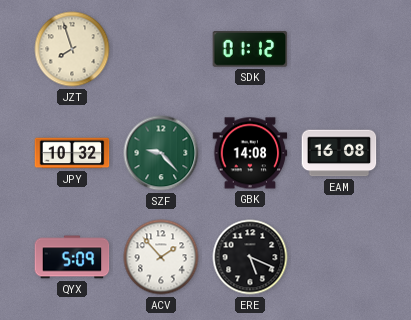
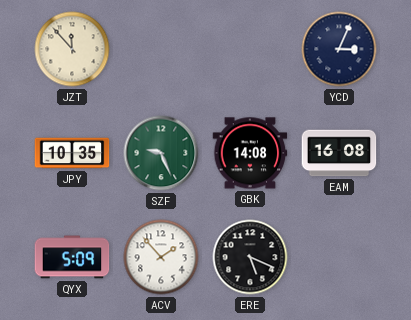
JZT: 7:57 -> 11:53 (72, 49)
SDK: 01:12 -> none (250, 50)
YCD: none -> 3:04 (339, 49)
JPY: 10:32 -> 10:35 (72, 153)
SZF: 9:23 -> 9:26 (161, 153)
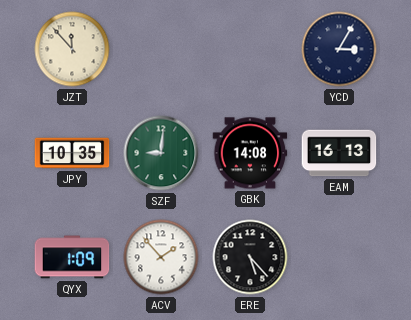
YCD: 3:04 -> 3:05 (339, 49)
SZF: 9:26 -> 9:01 (161, 153)
EAM: 16:08 -> 16:13 (339, 153)
QYX: 5:09 -> 1:09 (72, 257)
ERE: 5:19 -> 5:23 (250, 257)
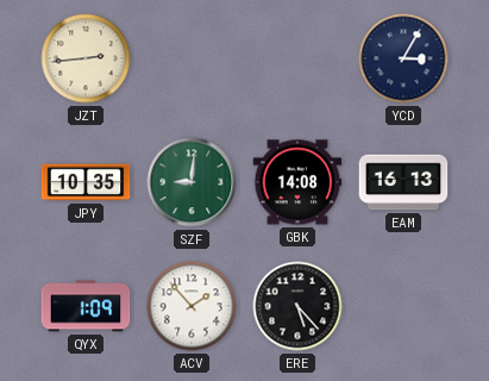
JZT: 11:53 -> 2:44 (86, 58)
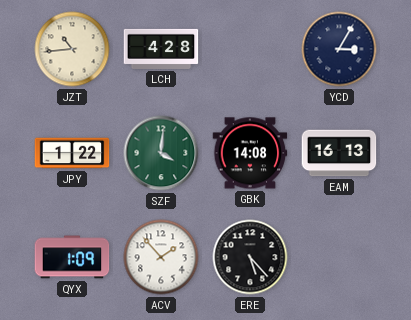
JZT: 2:44 -> 10:44 (72, 49)
LCH: none -> 4:28 (161, 49)
JPY: 10:35 -> 1:22 (72, 153)
SZF: 9:01 -> 4:01 (161, 153)
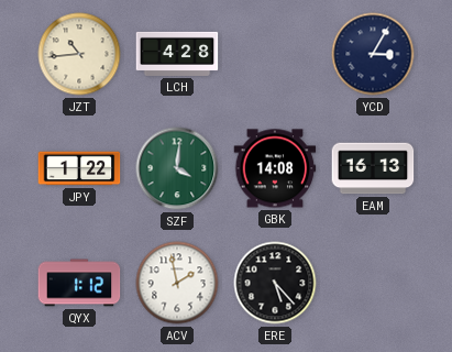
QYX: 1:09 -> 1:12 (79, 283)
ACV: 1:53 -> 1:58 (177, 283)
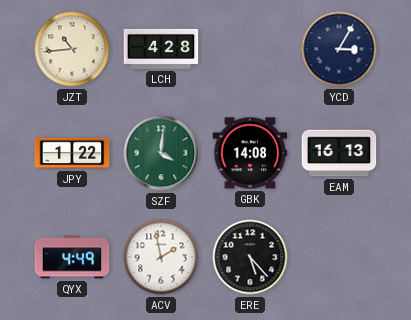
QYX: 1:12 -> 4:49 (72, 257)
